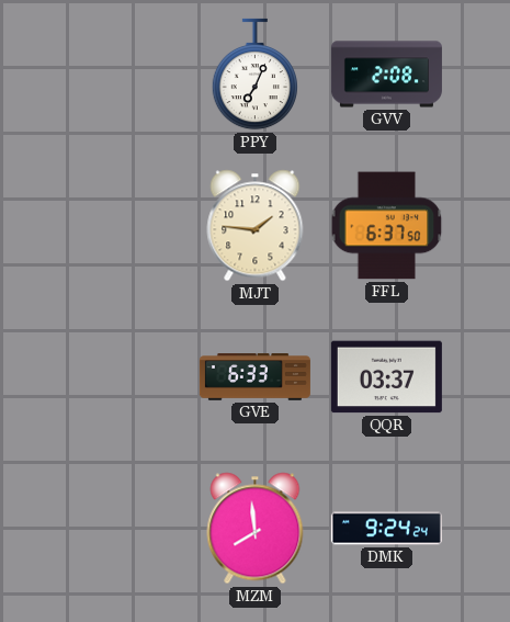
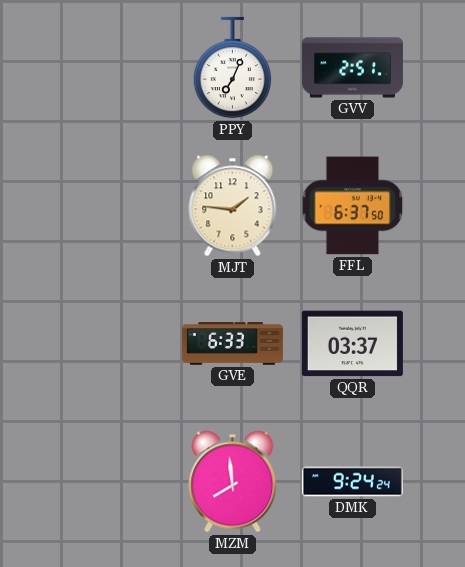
GVV: 2:08 -> 2:51 (352, 68)
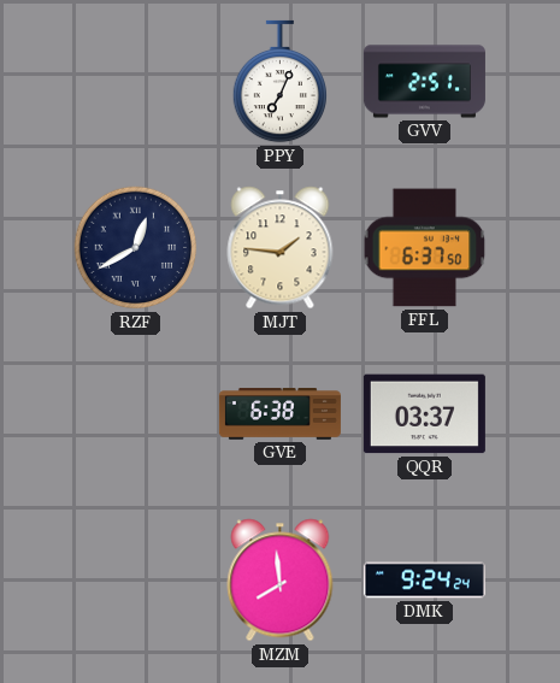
RZF: none -> 12:40 (136, 248)
GVE: 6:33 -> 6:38 (279, 414)
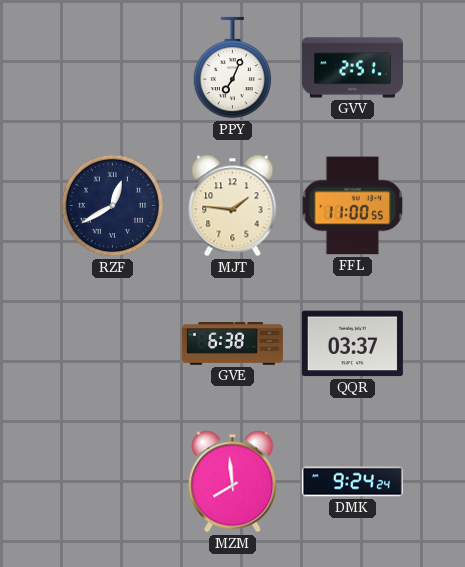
FFL: 6:37 -> 11:00 (353, 206)
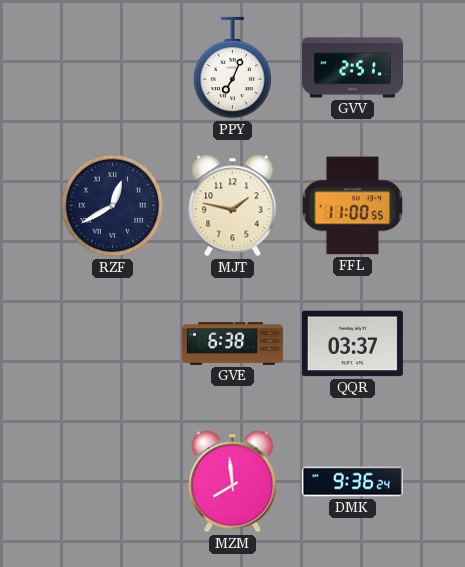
MJT: 1:46 -> 1:47 (233, 206)
DMK: 9:24 -> 9:36 (352, 482)
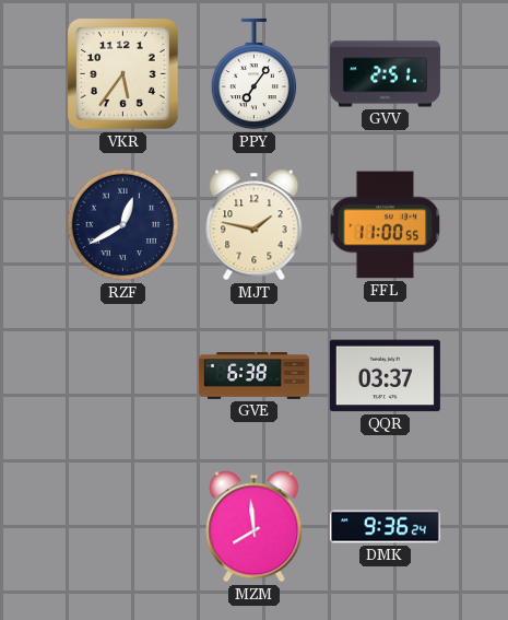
VKR: none -> 5:36 (123, 74)
PPY: 7:04 -> 7:06 (253, 74)
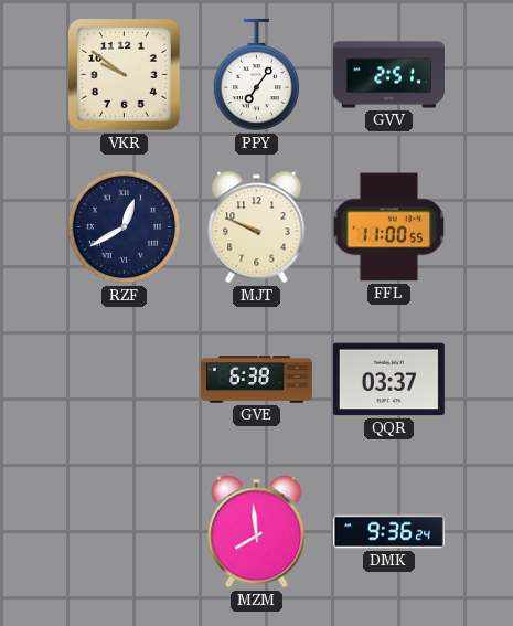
VKR: 5:36 -> 9:51 (125, 75)
MJT: 1:47 -> 9:49 (257, 227)
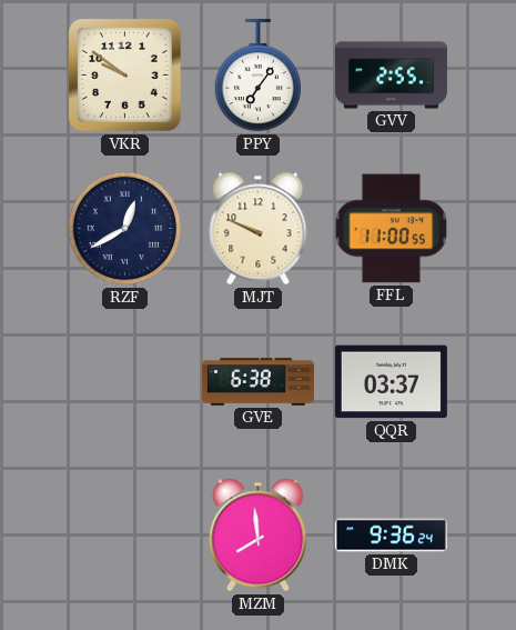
GVV: 2:51 -> 2:55 (391, 76)
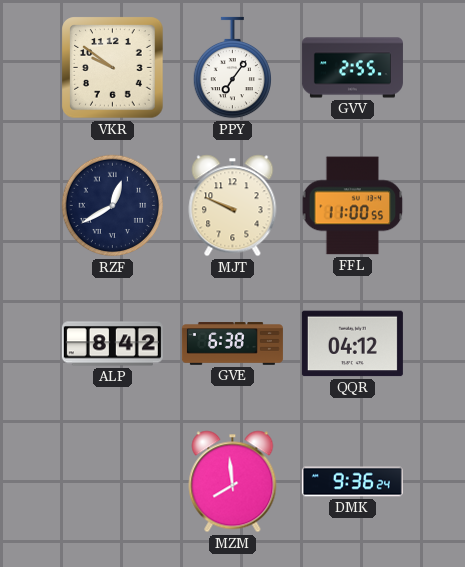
ALP: none -> 8:42 (112, 344)
QQR: 03:37 -> 04:12 (352, 344)
